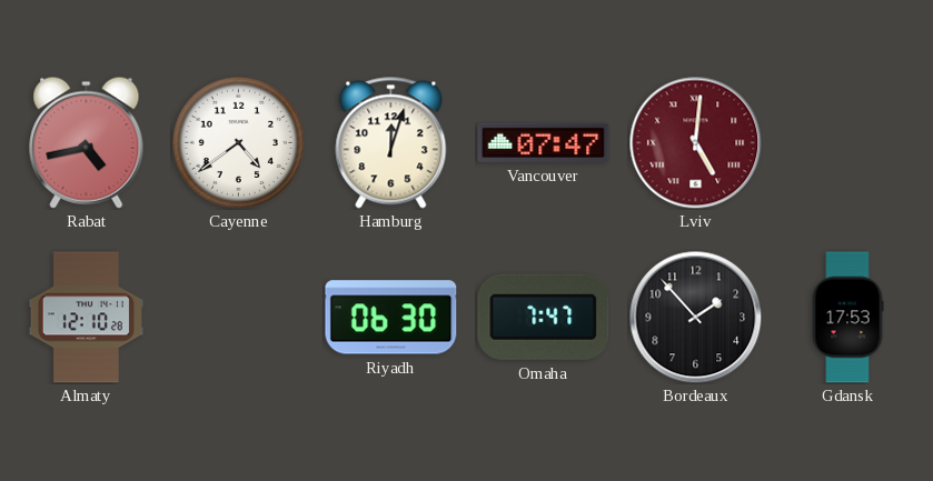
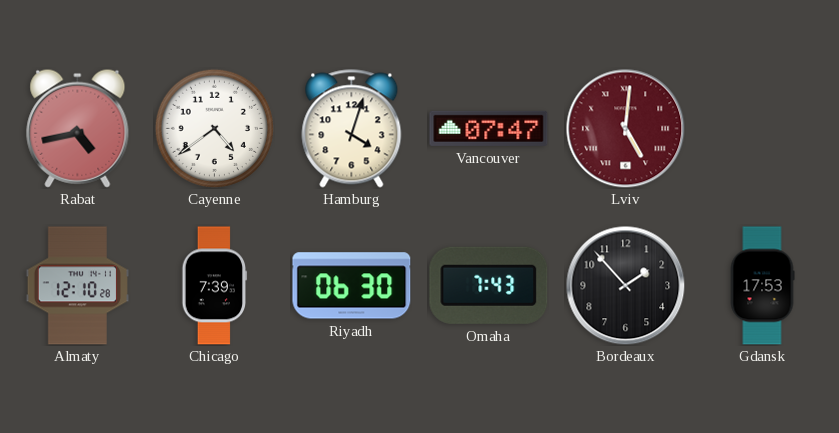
Hamburg: 12:03 -> 4:03 (352, 129)
Chicago: none -> 7:39 (215, 286)
Omaha: 7:47 -> 7:43 (489, 285)
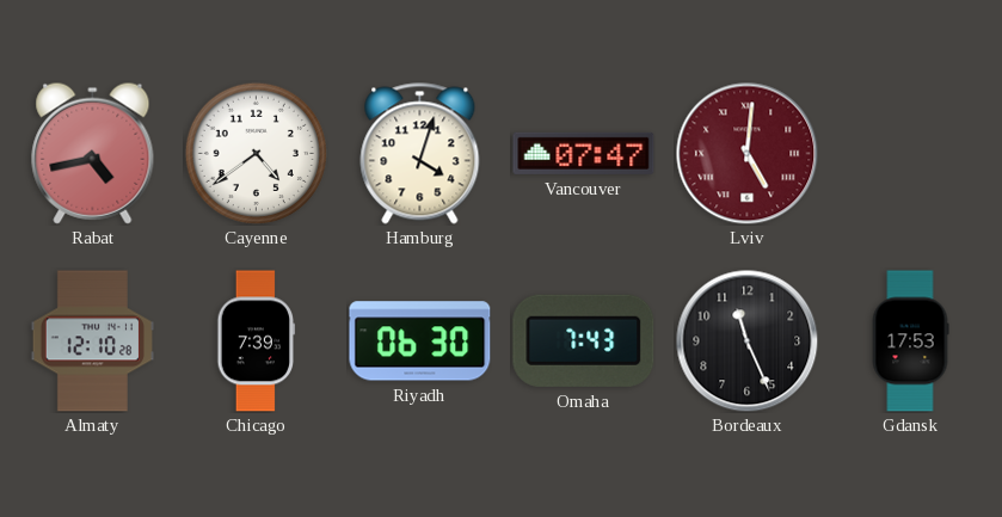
Bordeaux: 1:53 -> 11:26 (748, 341)
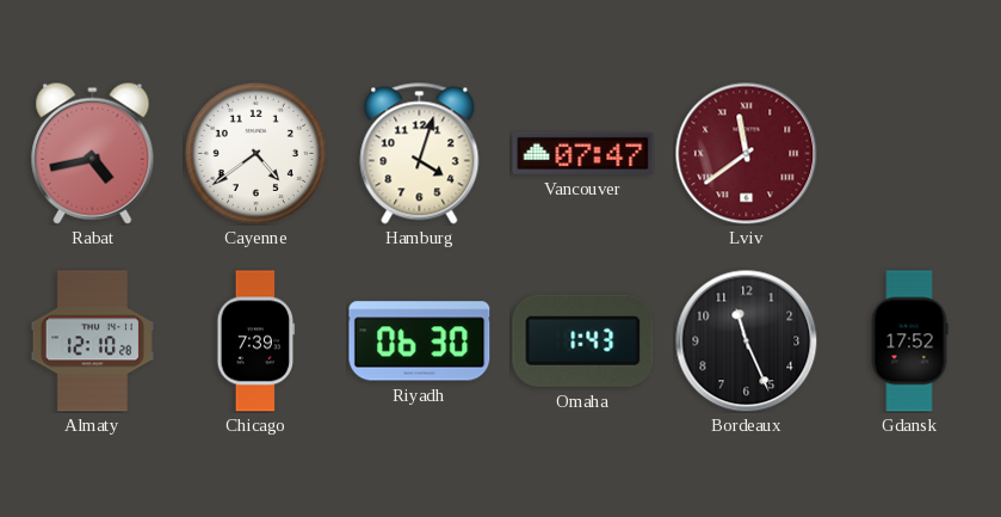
Lviv: 5:01 -> 11:39 (747, 154)
Omaha: 7:43 -> 1:43 (583, 340)
Gdansk: 17:53 -> 17:52 (909, 341)
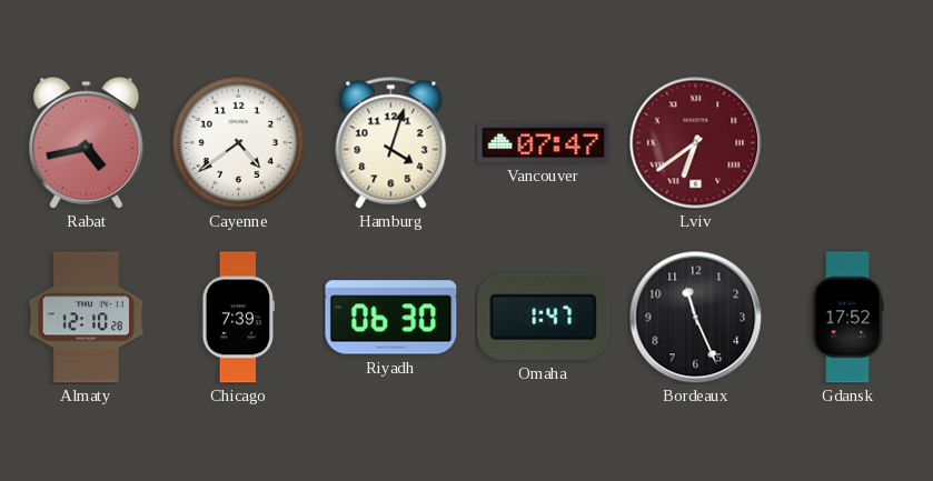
Lviv: 11:39 -> 6:39 (696, 143)
Omaha: 1:43 -> 1:47 (544, 317)
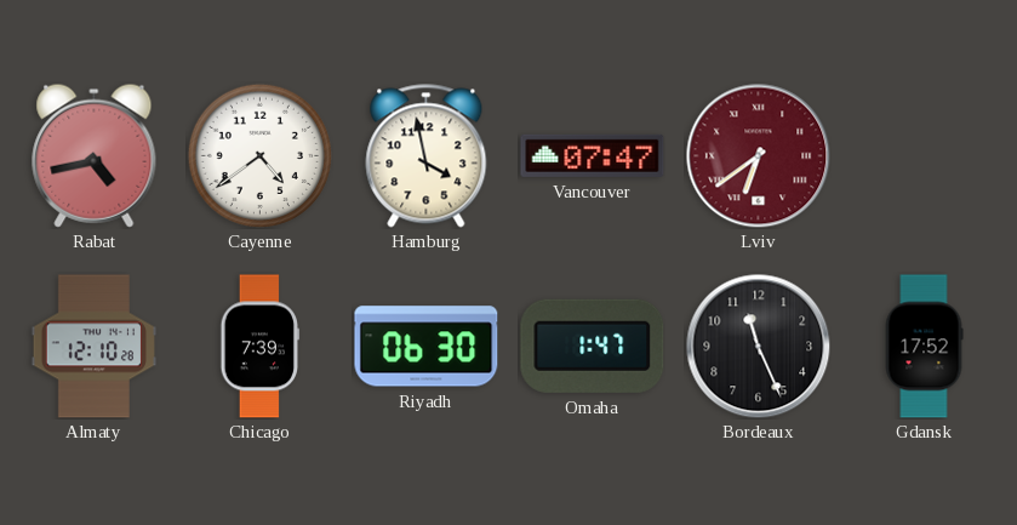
Hamburg: 4:03 -> 3:58 (427, 156)
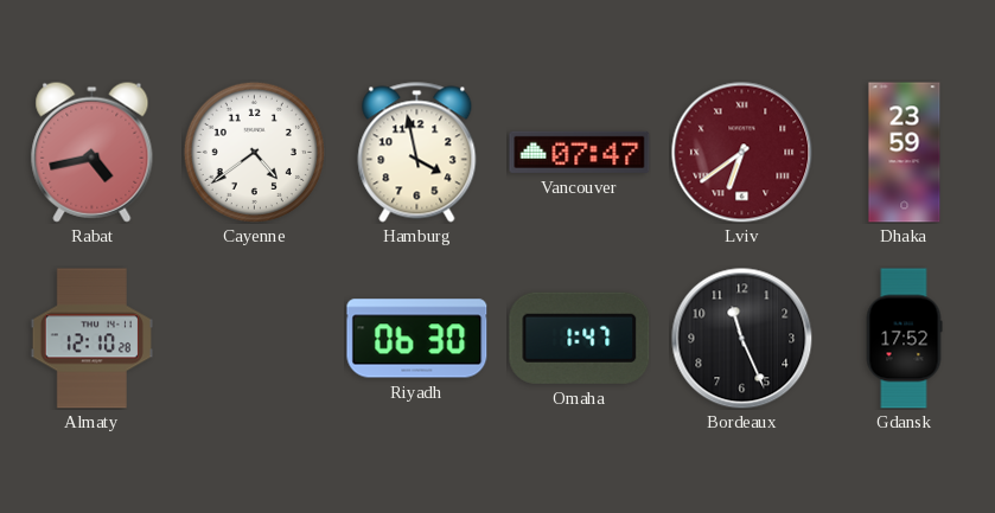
Dhaka: none -> 23:59 (905, 153)
Chicago: 7:39 -> none (261, 347)
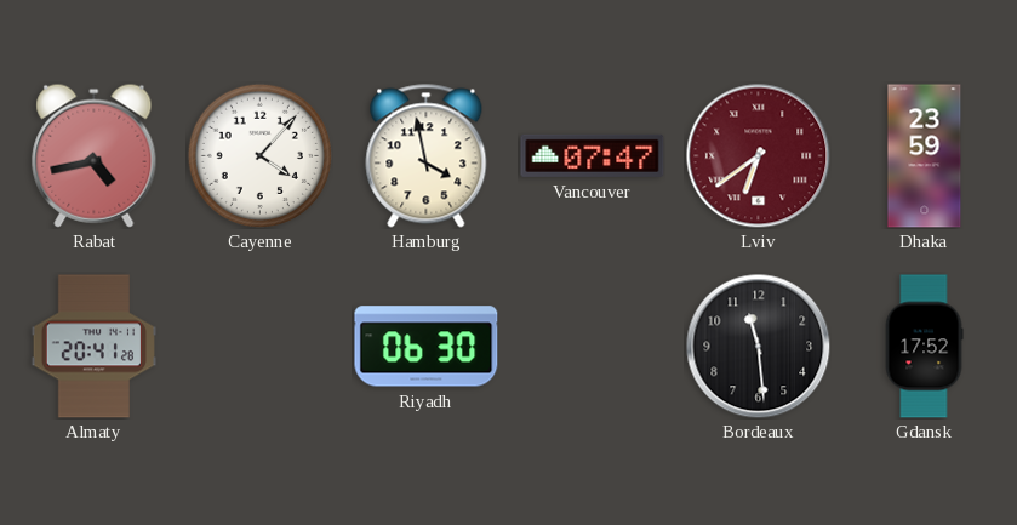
Cayenne: 4:39 -> 4:07 (259, 155)
Almaty: 12:10 -> 20:41 (93, 347)
Omaha: 1:47 -> none (580, 338)
Bordeaux: 11:26 -> 11:29 (759, 347)
